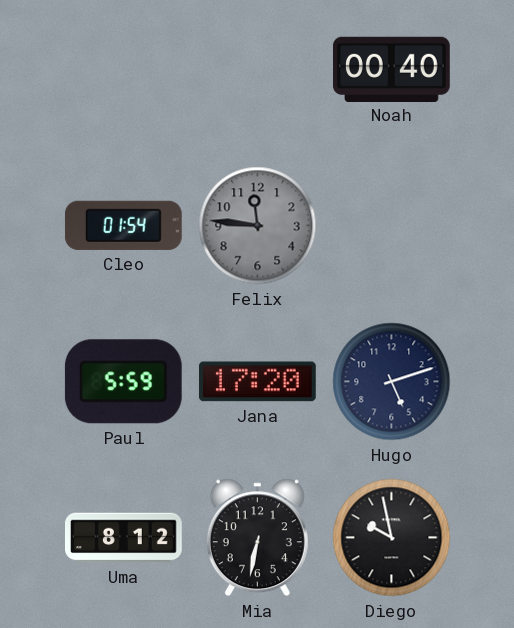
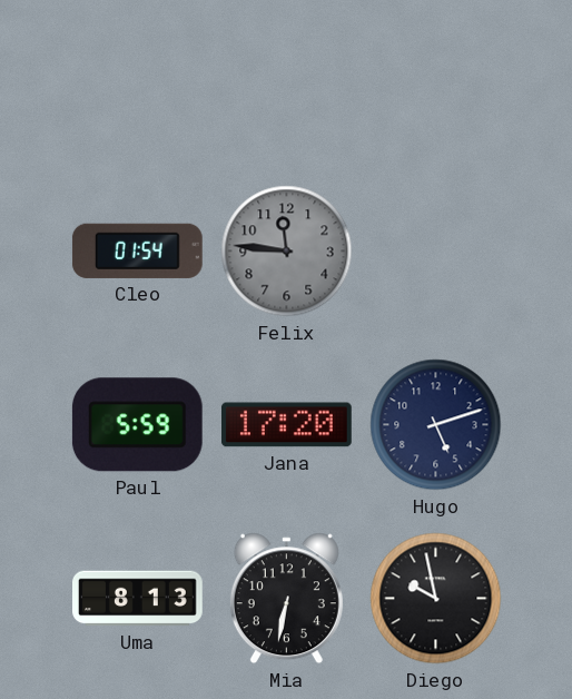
Noah: 00:40 -> none (392, 69)
Uma: 8:12 -> 8:13 (138, 599)
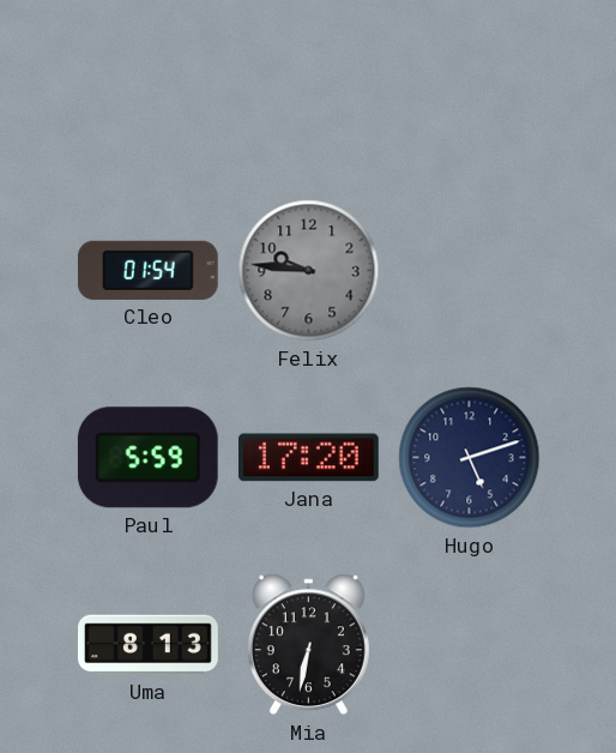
Felix: 11:46 -> 9:46 (309, 271)
Diego: 9:58 -> none (436, 599)
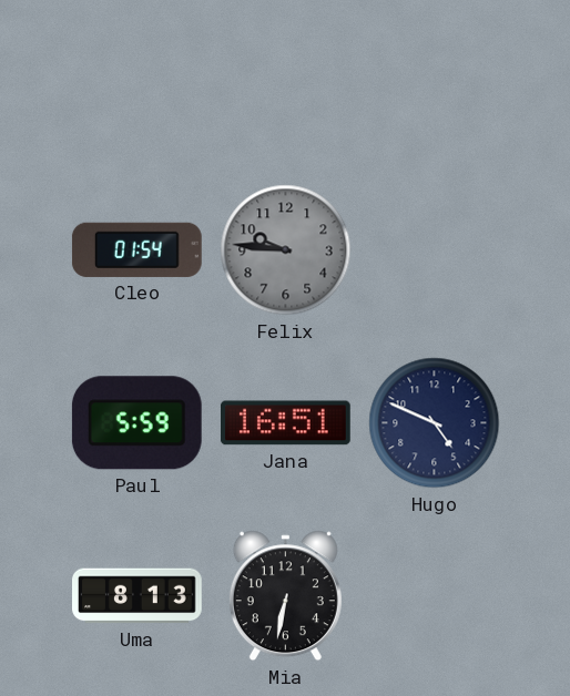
Jana: 17:20 -> 16:51 (285, 423)
Hugo: 5:12 -> 4:49 (435, 423)
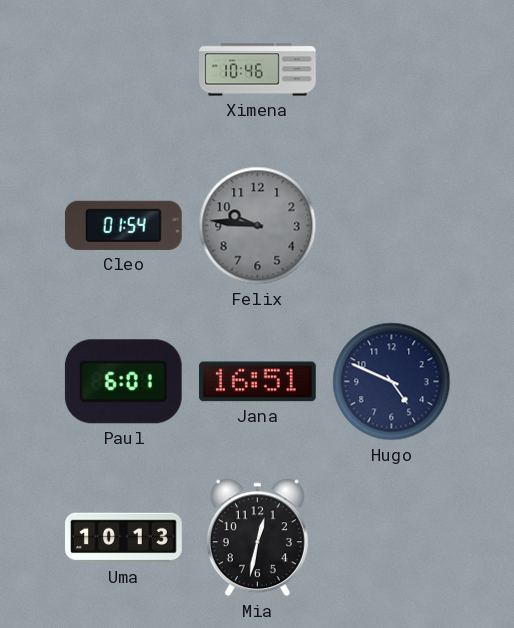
Ximena: none -> 10:46 (258, 70)
Paul: 5:59 -> 6:01 (123, 382)
Uma: 8:13 -> 10:13 (124, 538)
Mia: 6:32 -> 12:32 (257, 538)
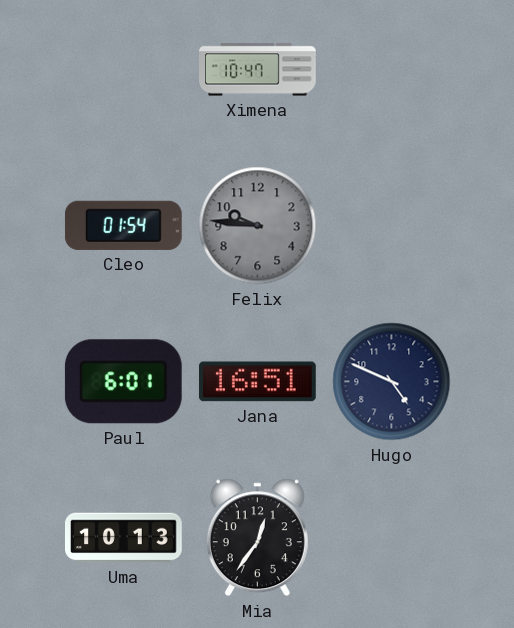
Ximena: 10:46 -> 10:47 (258, 70)
Mia: 12:32 -> 12:36 (257, 538)
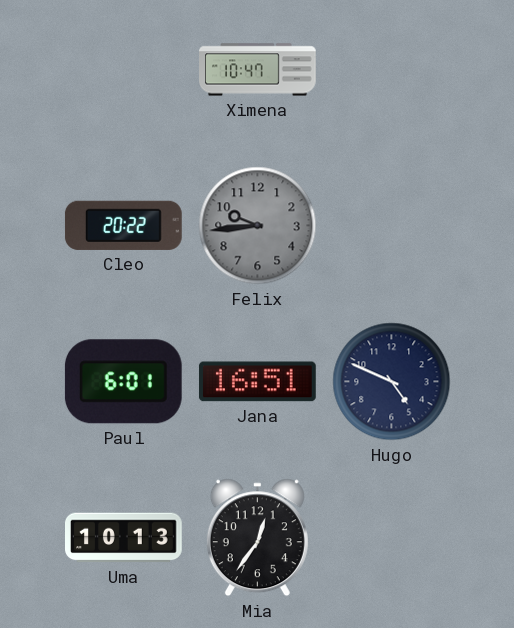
Cleo: 01:54 -> 20:22 (123, 225)
Felix: 9:46 -> 9:44 (258, 226)
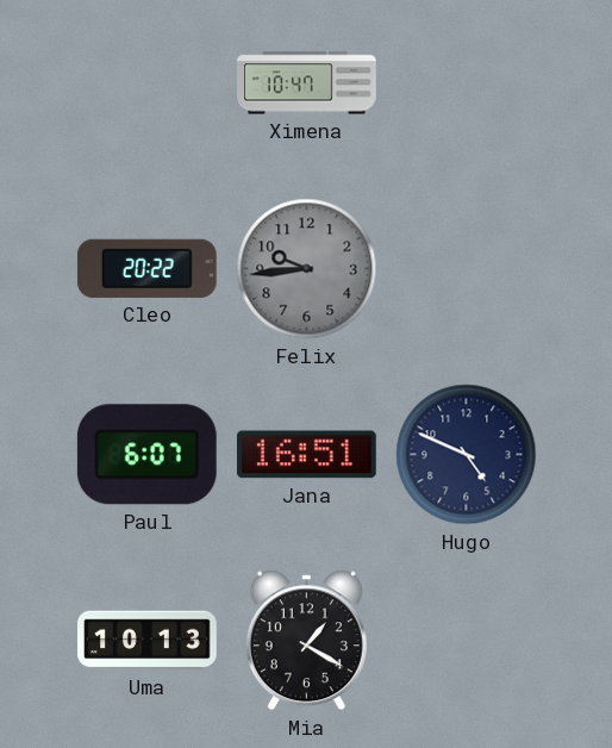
Paul: 6:01 -> 6:07 (146, 455)
Mia: 12:36 -> 1:20 (306, 641)
